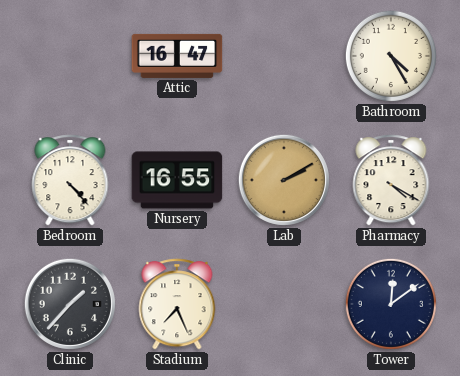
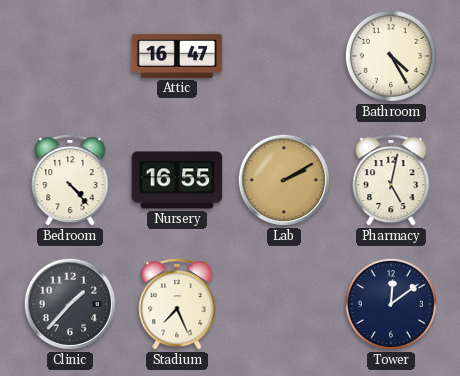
Pharmacy: 4:20 -> 5:02 (391, 180)
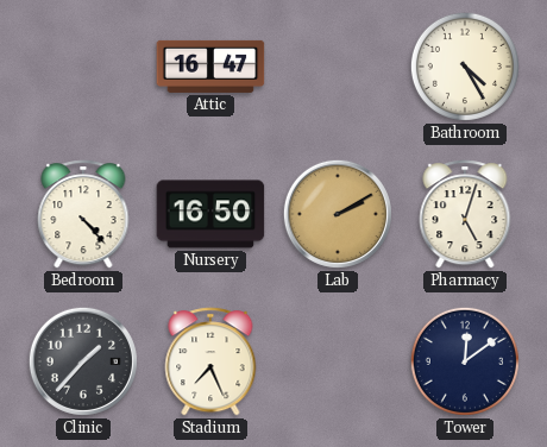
Nursery: 16:55 -> 16:50 (210, 214)
Pharmacy: 5:02 -> 5:03 (465, 214)
